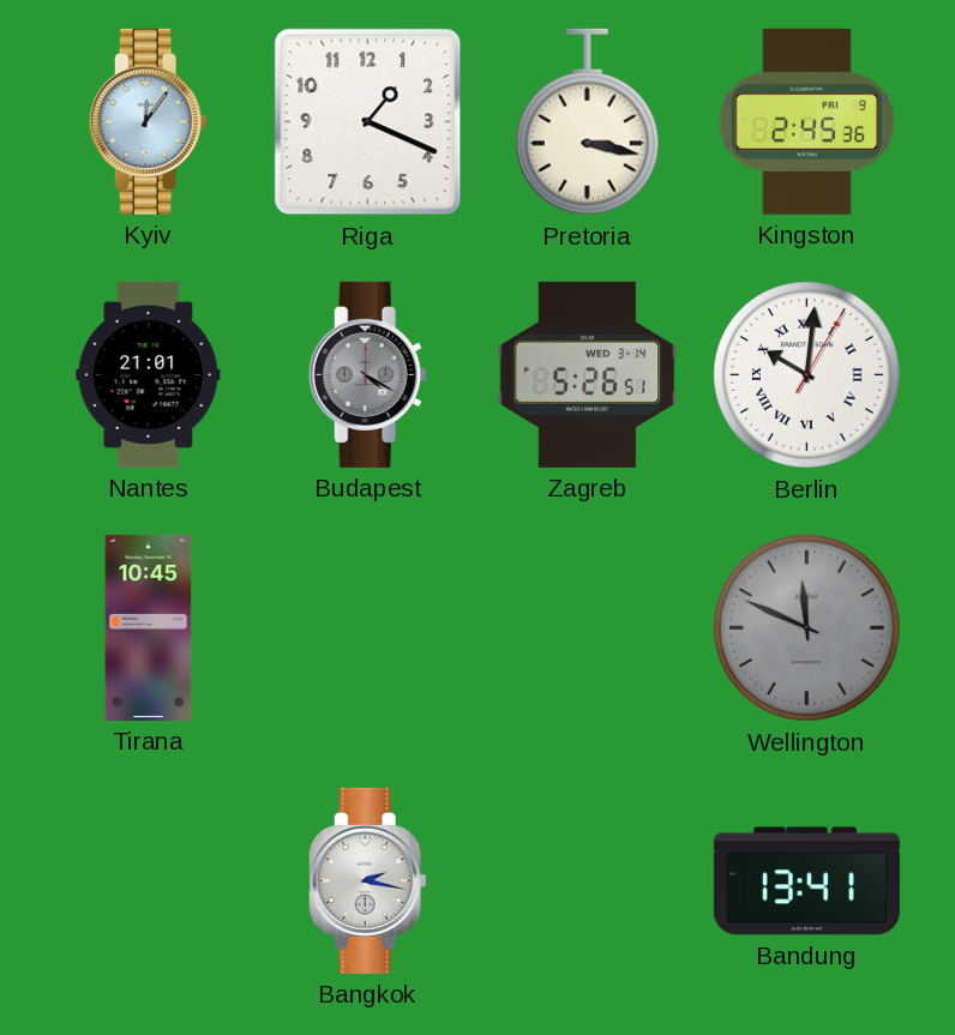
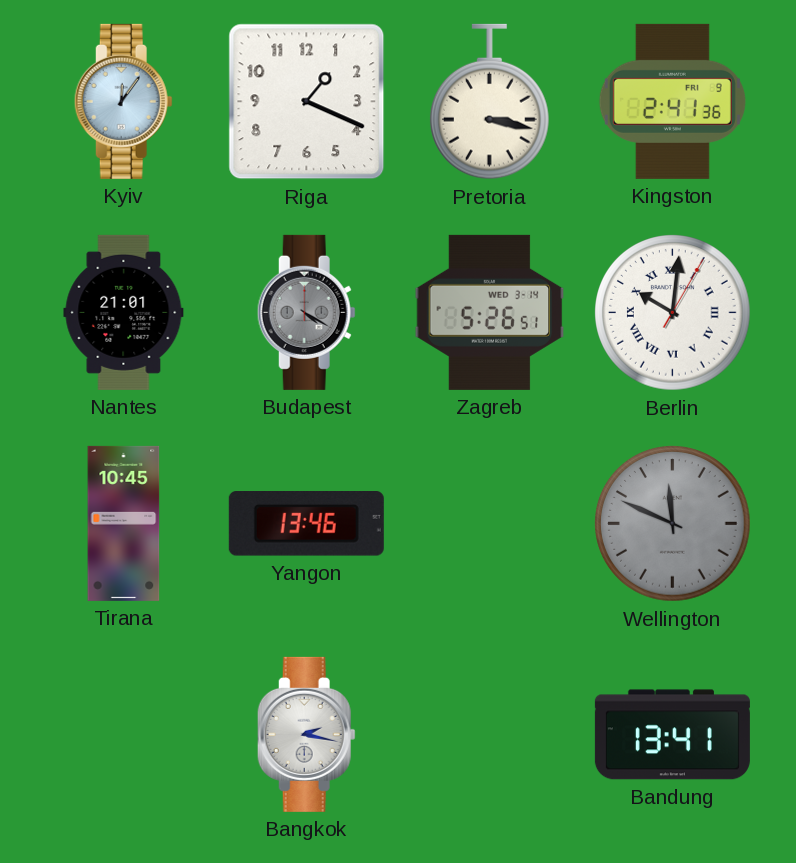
Kingston: 2:45 -> 2:41 (672, 101)
Yangon: none -> 13:46 (306, 524)
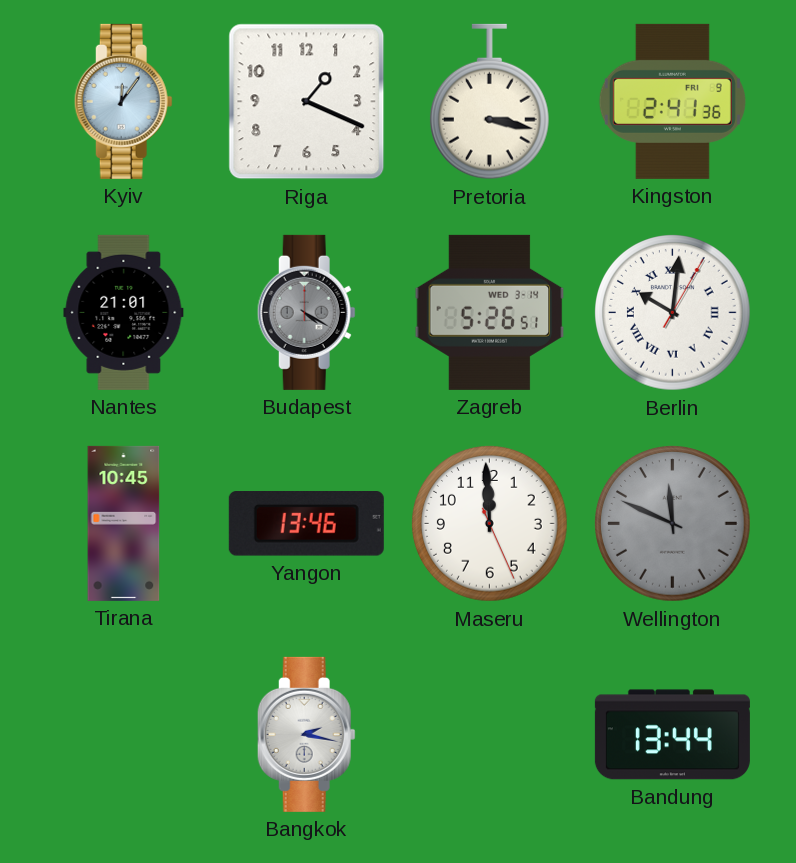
Maseru: none -> 11:59 (490, 524)
Bandung: 13:41 -> 13:44 (672, 735)
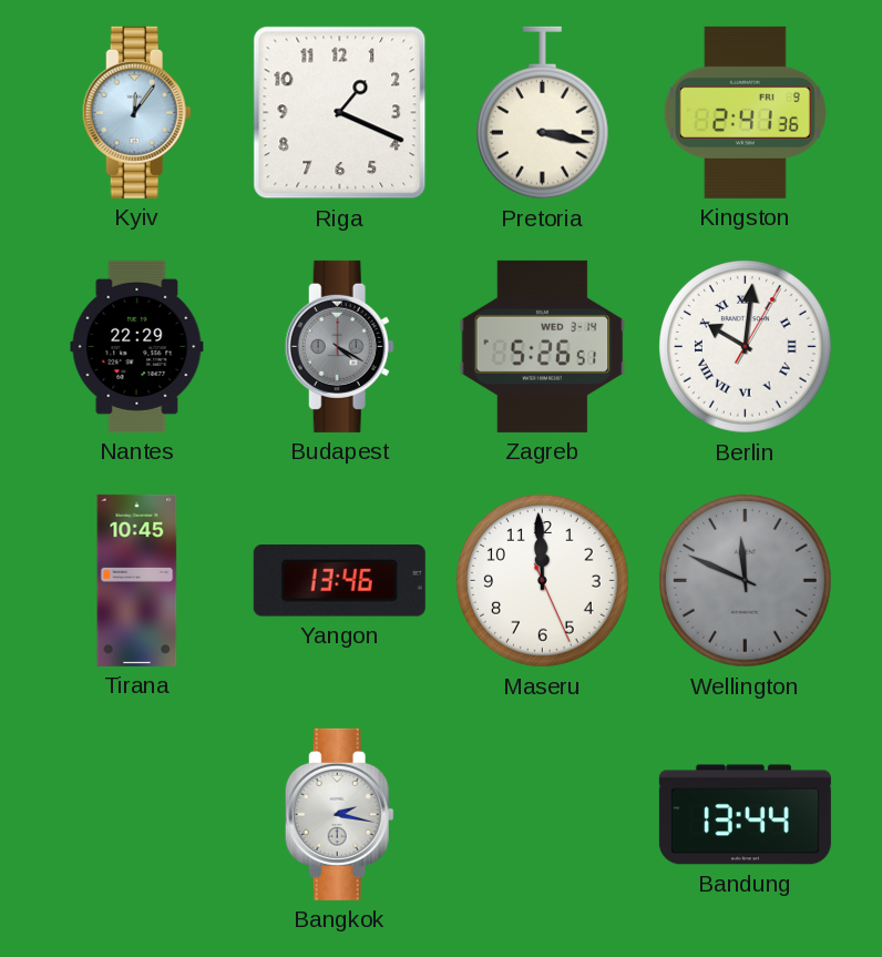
Nantes: 21:01 -> 22:29 (137, 346)
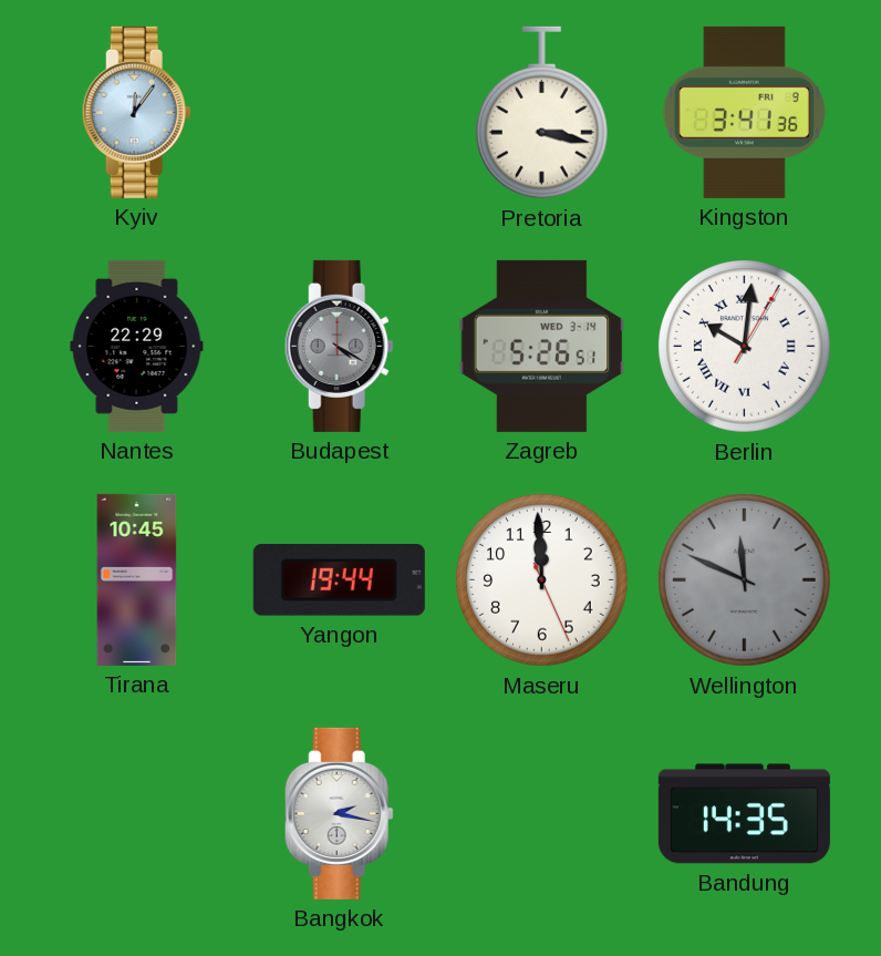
Riga: 1:19 -> none (340, 113)
Kingston: 2:41 -> 3:41 (744, 112)
Yangon: 13:46 -> 19:44 (339, 580)
Bandung: 13:44 -> 14:35 (744, 814)
